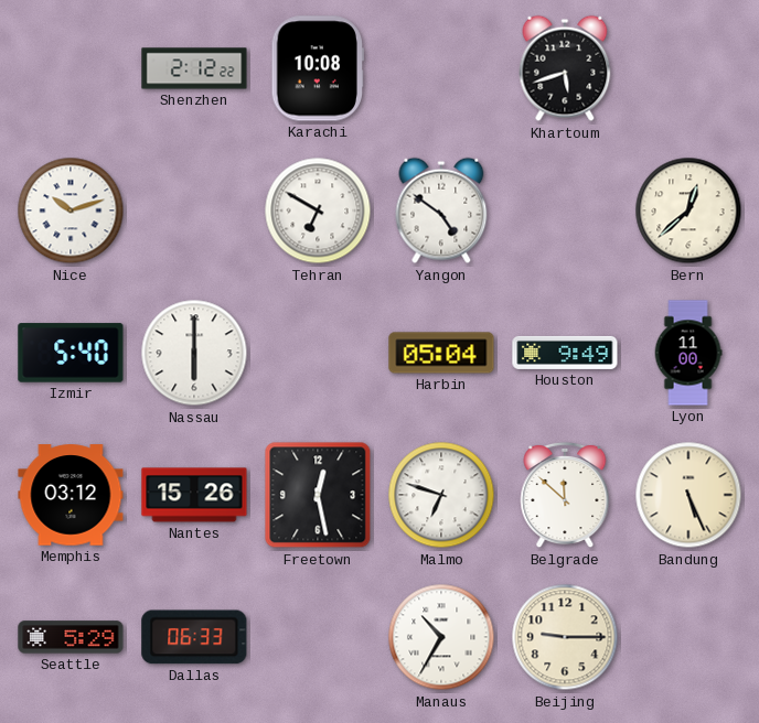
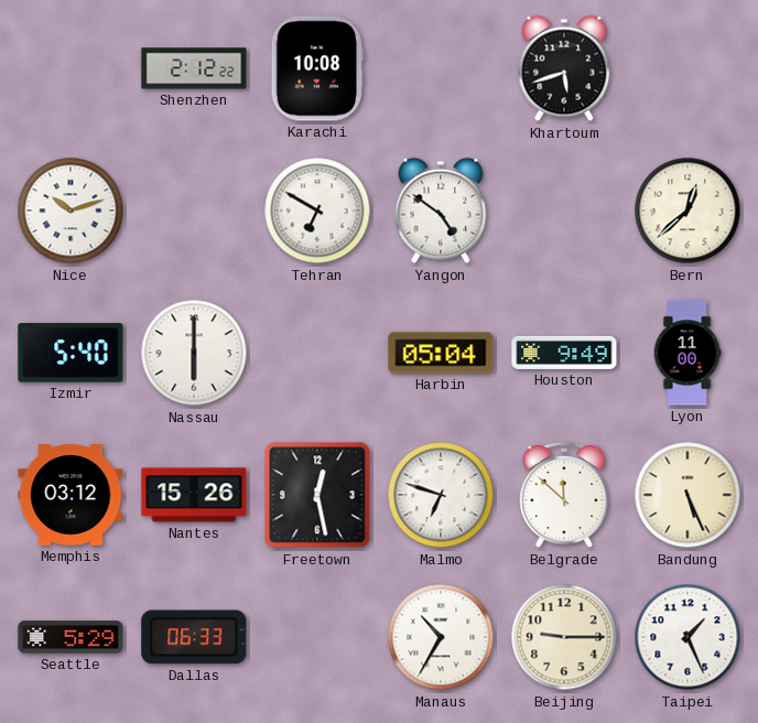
Taipei: none -> 1:26 (687, 637)
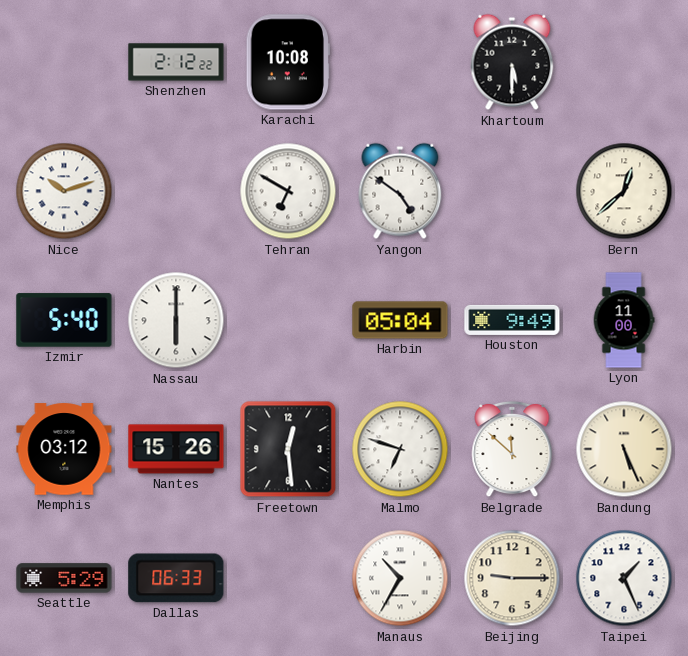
Khartoum: 5:42 -> 5:30 (512, 62)
Freetown: 12:28 -> 12:29 (288, 449)
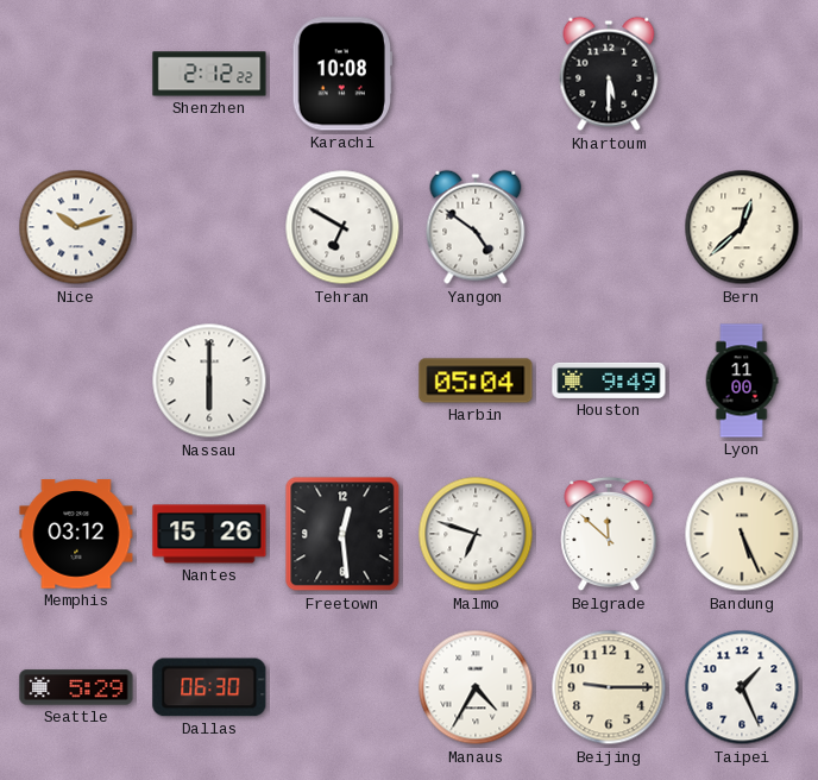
Izmir: 5:40 -> none (64, 320)
Dallas: 06:33 -> 06:30 (209, 687)
Manaus: 10:35 -> 4:35 (476, 687)
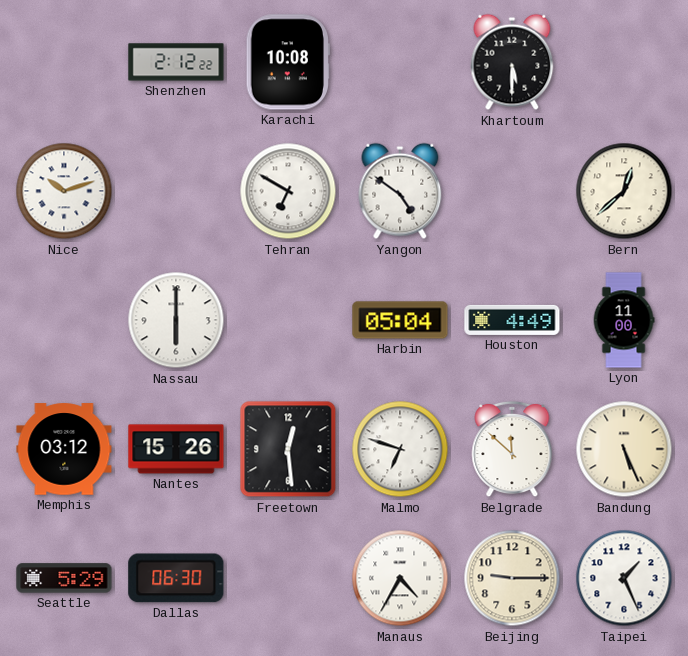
Houston: 9:49 -> 4:49 (512, 320)
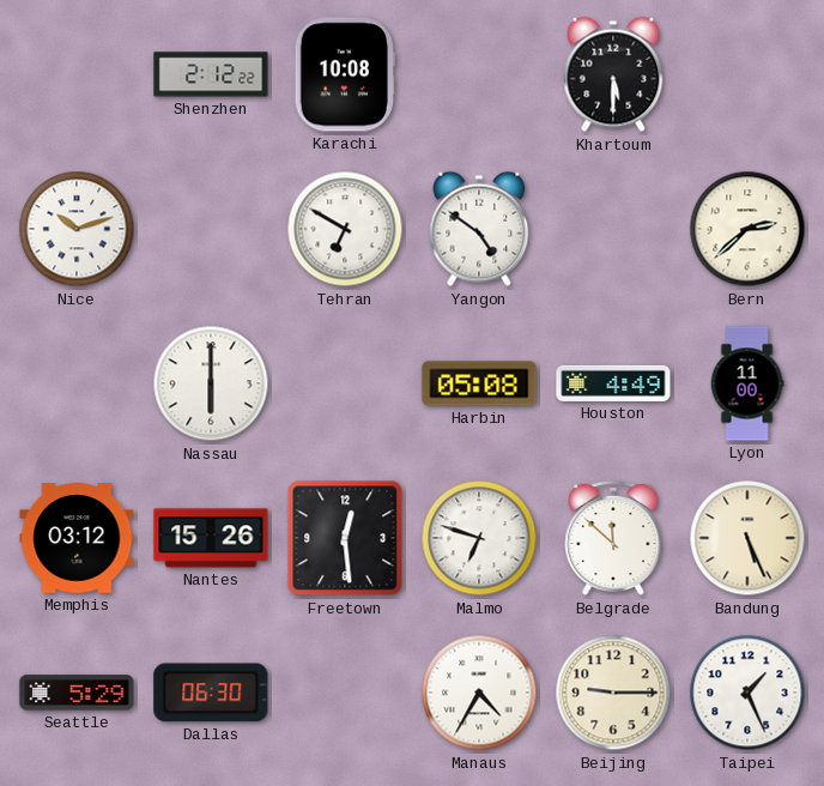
Bern: 12:38 -> 2:38 (747, 229)
Harbin: 05:04 -> 05:08 (479, 383)
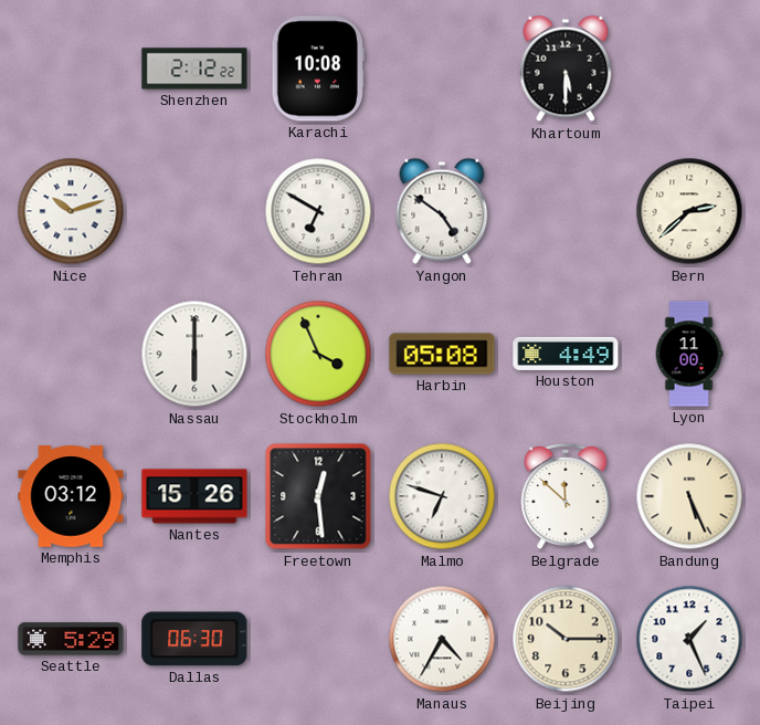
Stockholm: none -> 3:56 (318, 354)
Beijing: 9:15 -> 10:15 (566, 639)
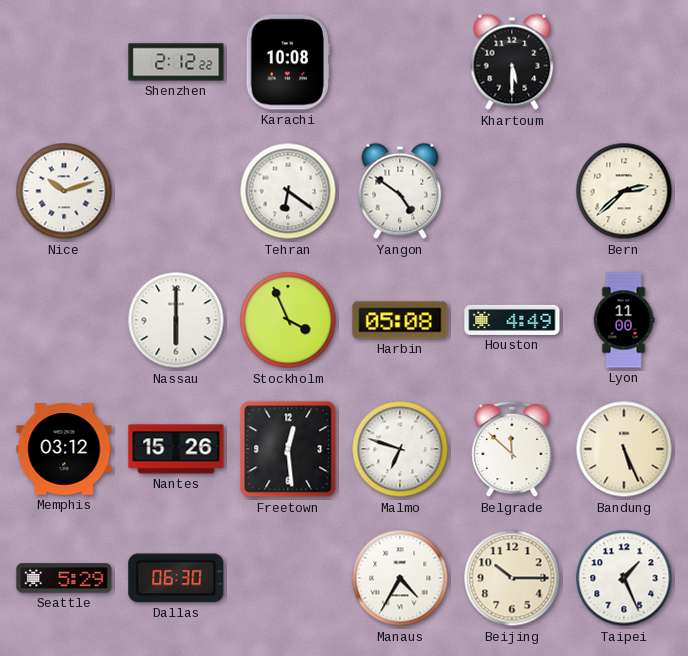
Tehran: 6:50 -> 6:21 (288, 191)
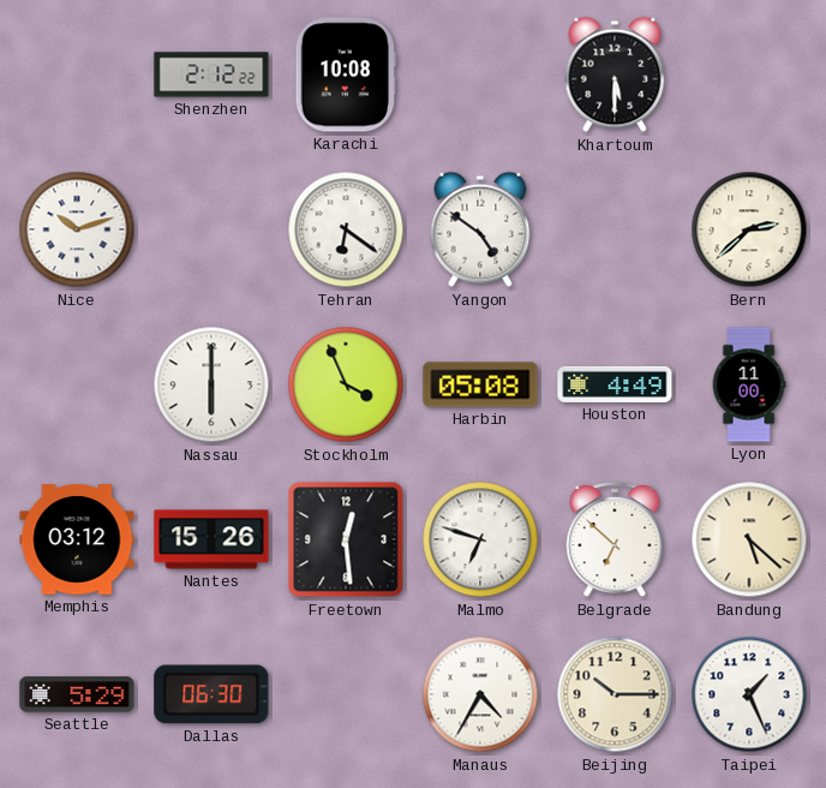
Belgrade: 11:52 -> 6:52 (615, 539)
Bandung: 5:26 -> 5:22 (749, 539)
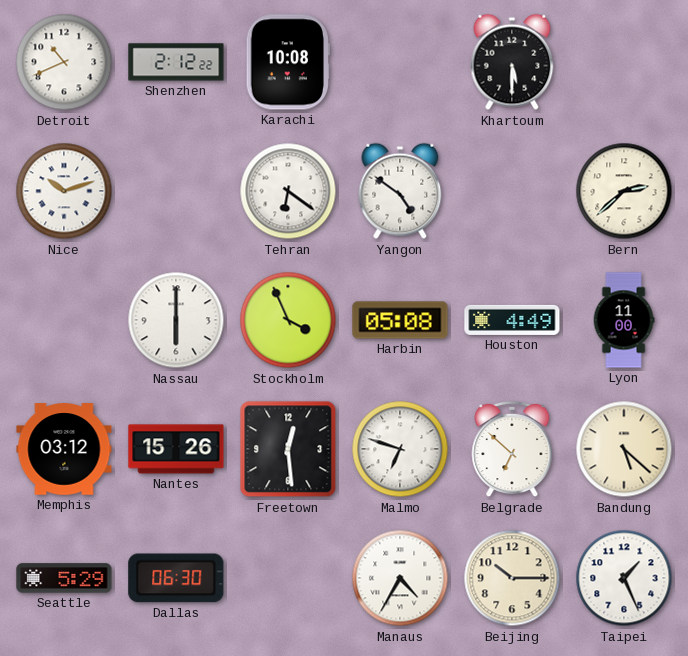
Detroit: none -> 10:41 (64, 62)
